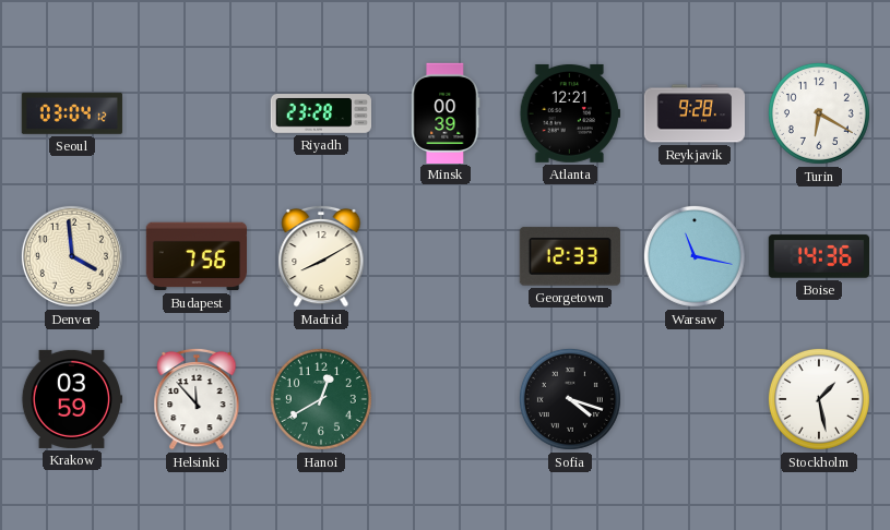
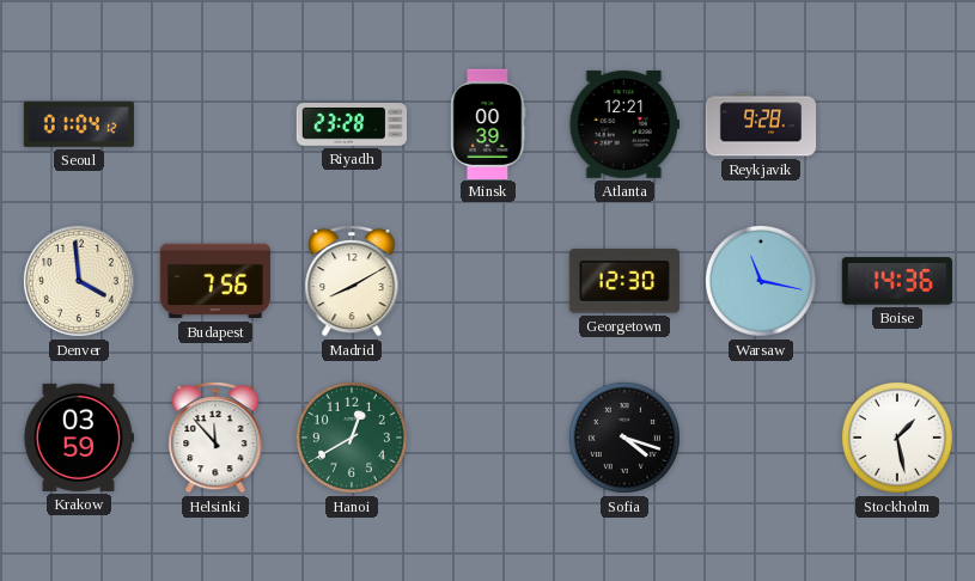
Seoul: 03:04 -> 01:04 (79, 124)
Turin: 6:20 -> none (819, 113)
Georgetown: 12:33 -> 12:30 (624, 281)
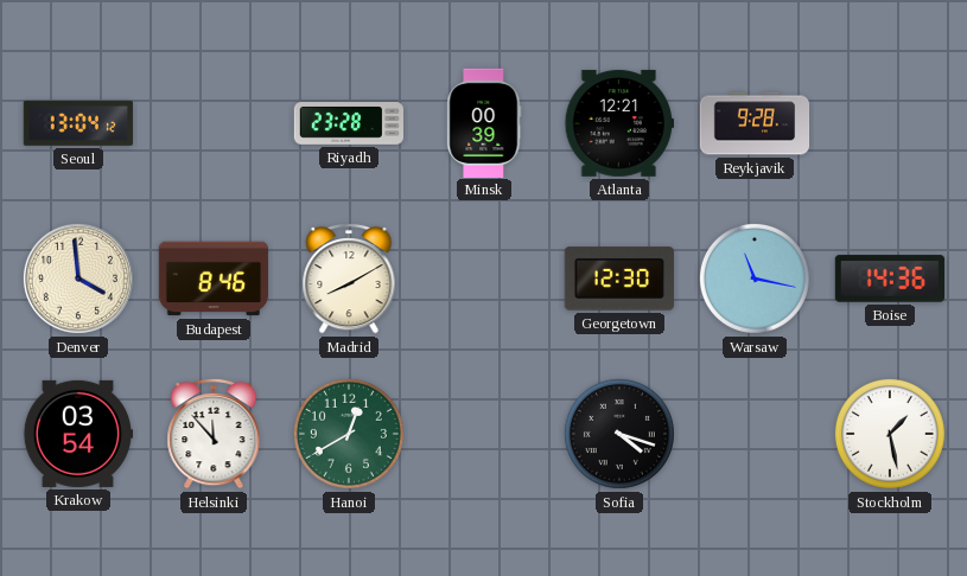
Seoul: 01:04 -> 13:04 (78, 123)
Budapest: 7:56 -> 8:46 (212, 279)
Krakow: 03:59 -> 03:54 (77, 434)
